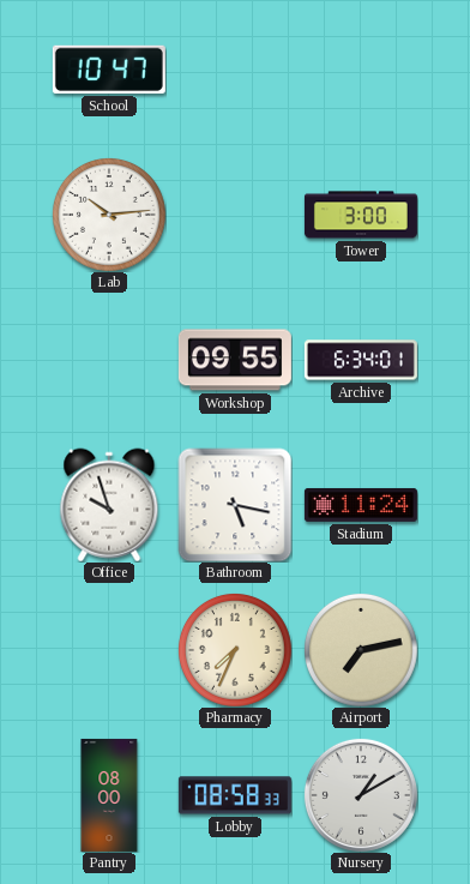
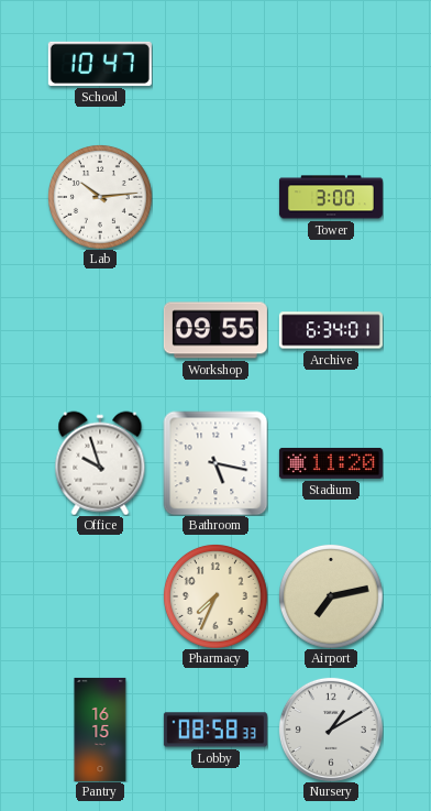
Stadium: 11:24 -> 11:20 (331, 463)
Pantry: 08:00 -> 16:15 (100, 730)
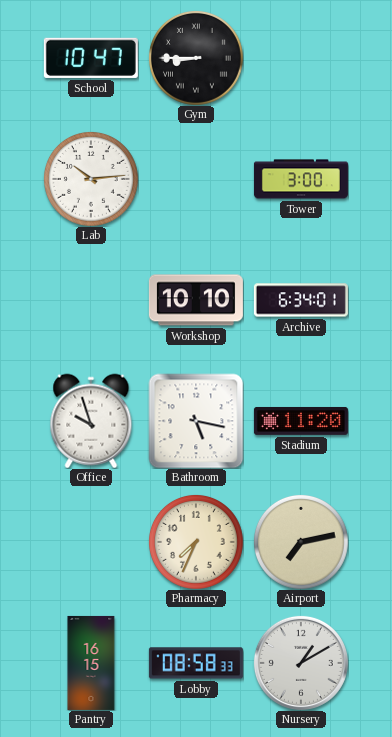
Gym: none -> 8:45 (196, 58)
Workshop: 09:55 -> 10:10 (196, 300)
